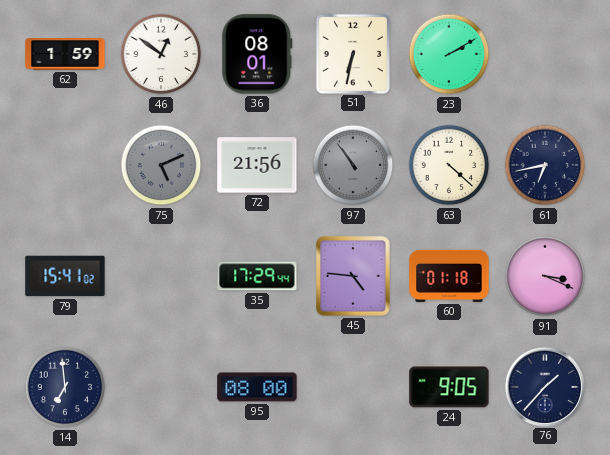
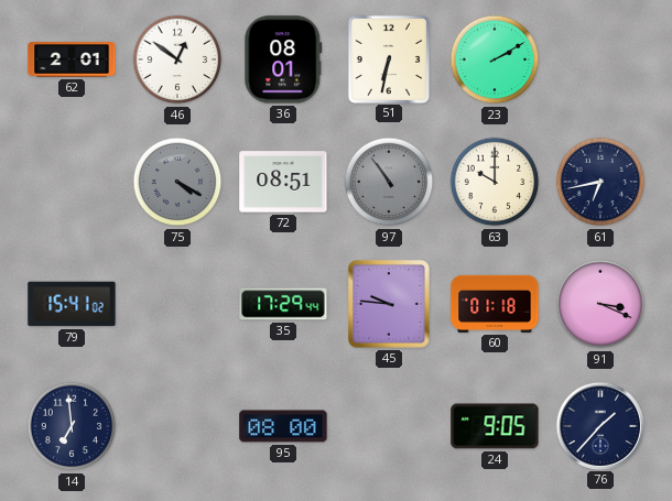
62: 1:59 -> 2:01 (72, 59)
75: 5:11 -> 4:20 (177, 182)
72: 21:56 -> 08:51 (283, 182)
63: 4:22 -> 10:00 (495, 182)
45: 4:46 -> 9:46 (389, 304)
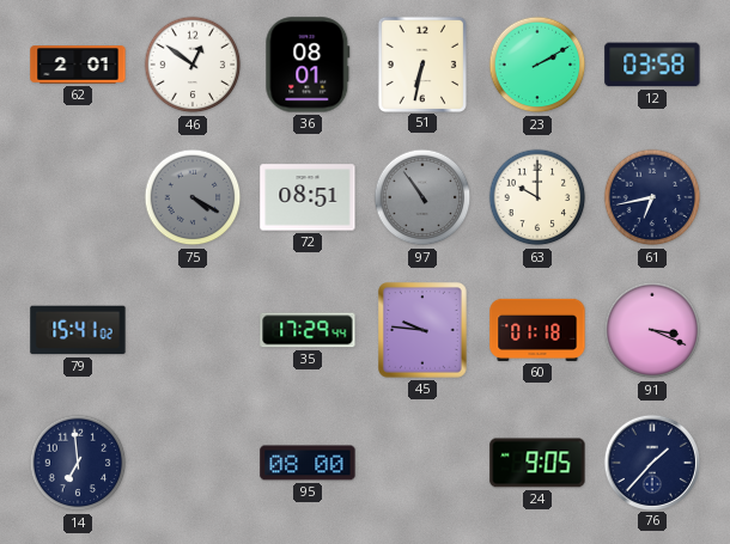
12: none -> 03:58 (652, 65)
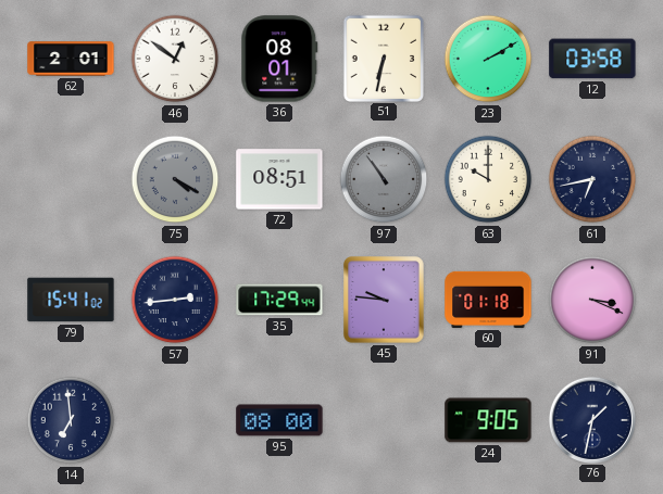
57: none -> 2:44 (175, 300)
76: 1:37 -> 1:32 (591, 419)
